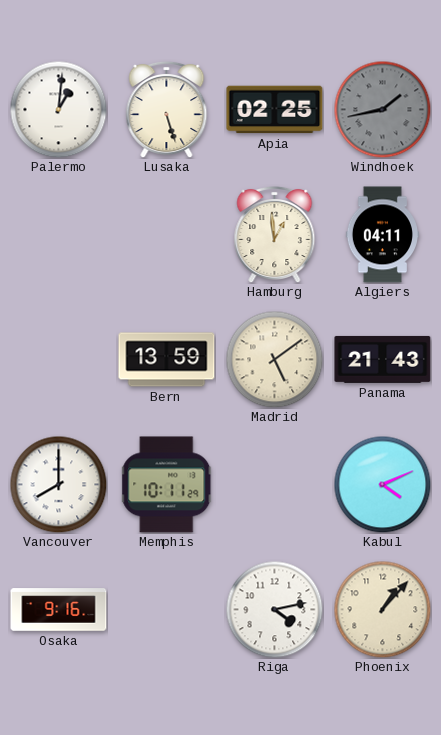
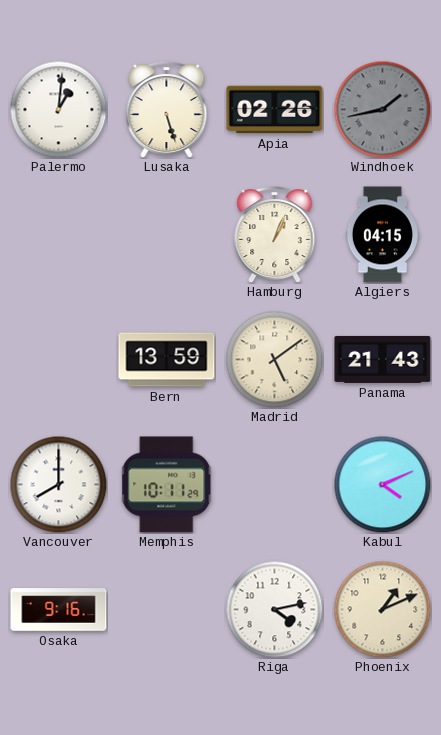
Apia: 02:25 -> 02:26 (275, 110)
Hamburg: 12:59 -> 1:04 (275, 234)
Algiers: 04:11 -> 04:15 (382, 235)
Phoenix: 1:07 -> 1:11 (382, 609)
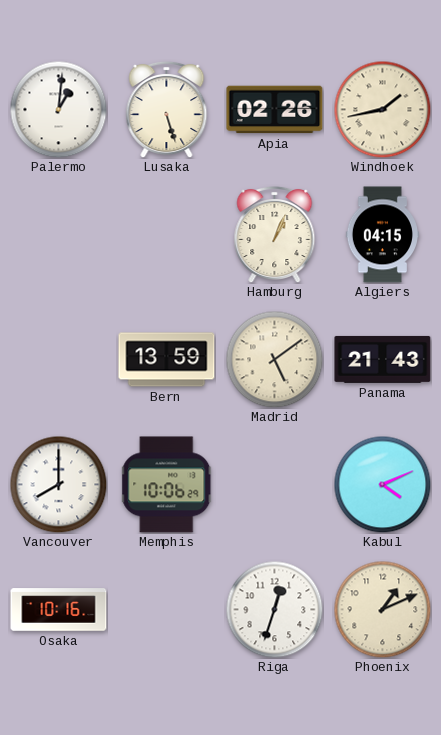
Windhoek dial: grey -> cream (382, 109)
Memphis: 10:11 -> 10:06 (167, 485)
Osaka: 9:16 -> 10:16 (59, 610)
Riga: 4:13 -> 12:33 (274, 609)
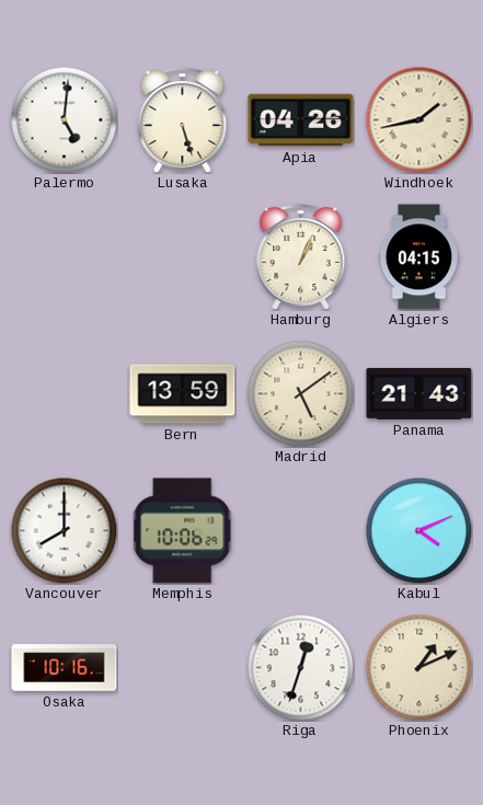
Palermo: 1:01 -> 5:01 (64, 119)
Apia: 02:26 -> 04:26 (301, 120)
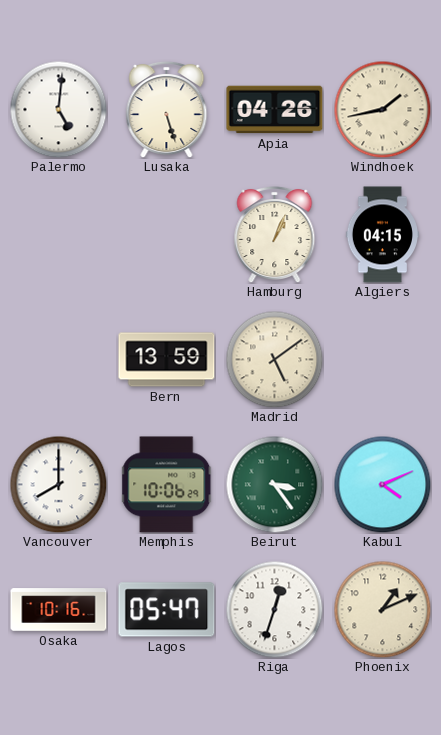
Panama: 21:43 -> none (419, 393)
Beirut: none -> 3:24 (274, 484)
Lagos: none -> 05:47 (167, 610)
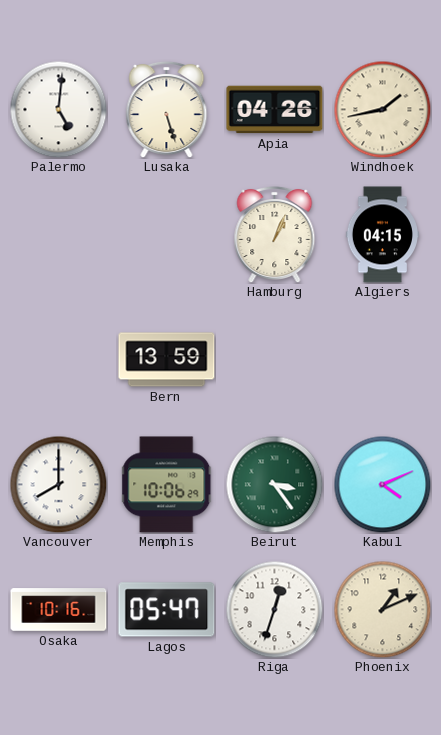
Madrid: 5:09 -> none (274, 359)
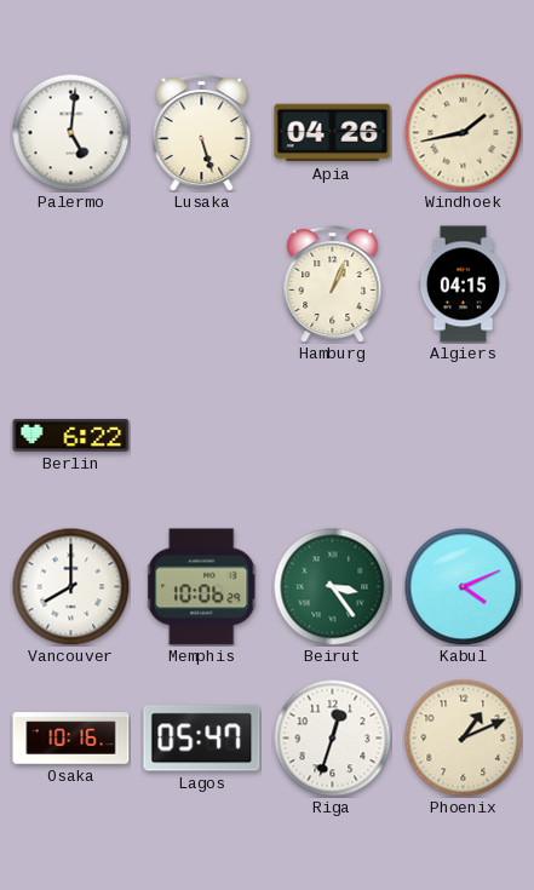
Berlin: none -> 6:22 (71, 435)
Bern: 13:59 -> none (167, 360)
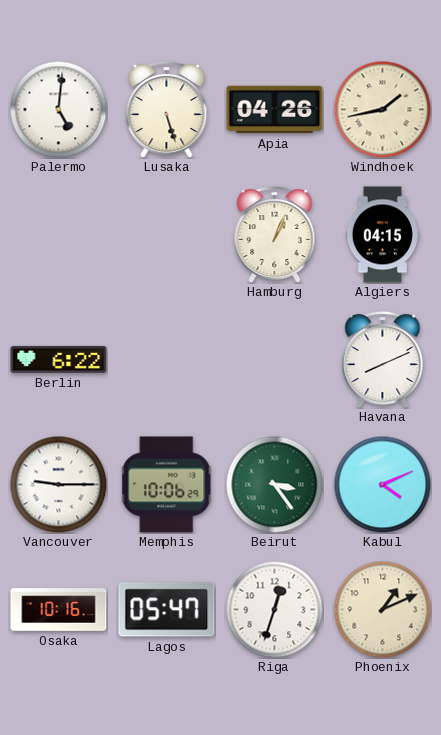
Havana: none -> 8:11 (383, 359)
Vancouver: 8:00 -> 9:15 (58, 484)
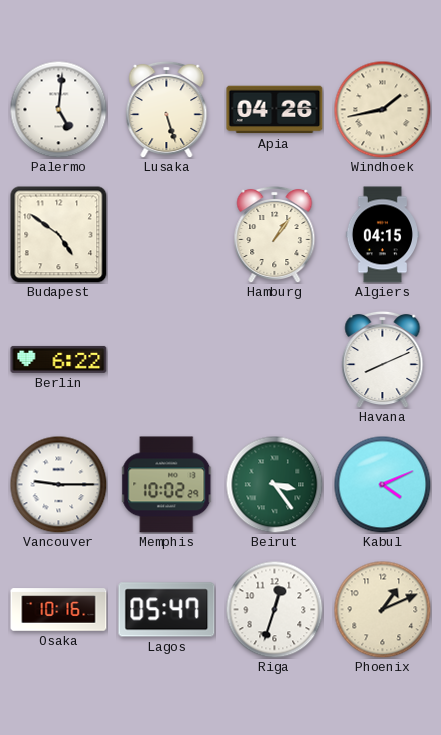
Budapest: none -> 4:51 (59, 235)
Hamburg: 1:04 -> 1:06 (275, 234)
Memphis: 10:06 -> 10:02 (167, 485)
